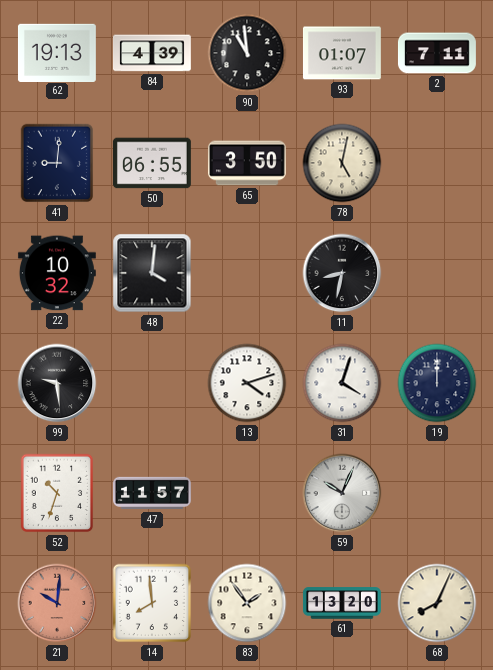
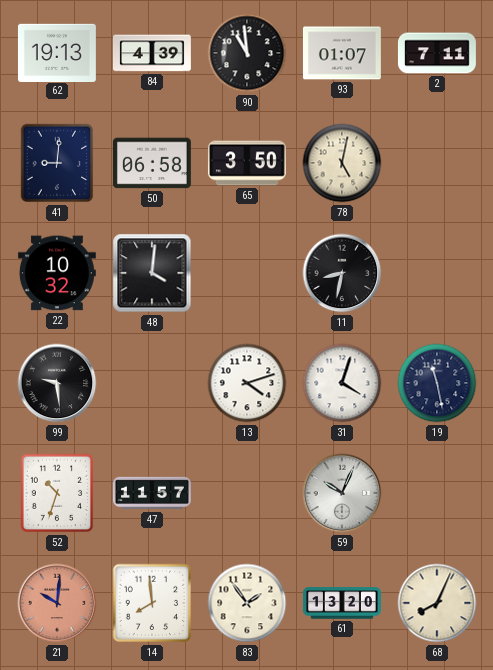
50: 06:55 -> 06:58 (152, 163)
19: 12:00 -> 11:28 (437, 383)
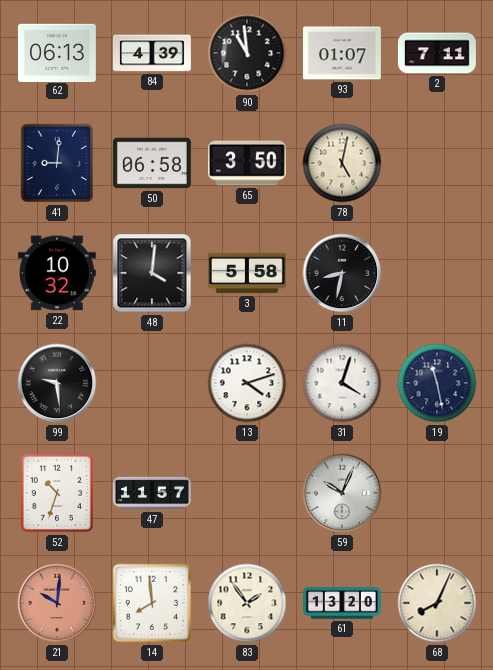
62: 19:13 -> 06:13 (57, 52)
3: none -> 5:58 (247, 273)
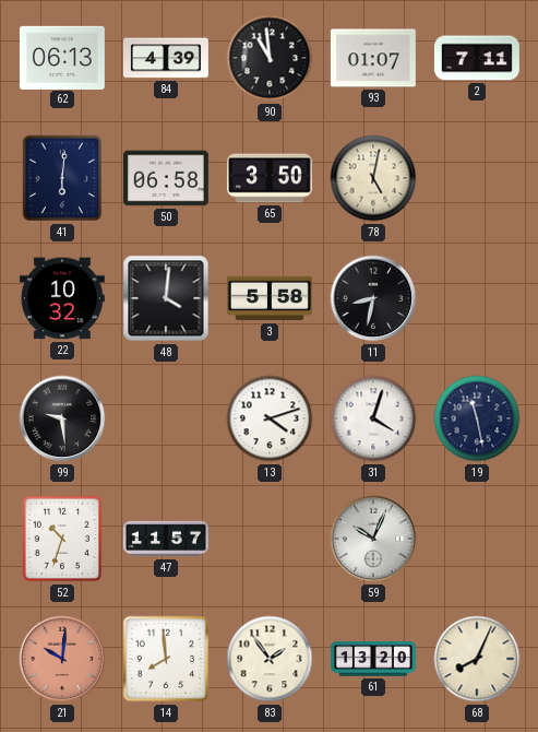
41: 9:01 -> 6:01 (62, 178)
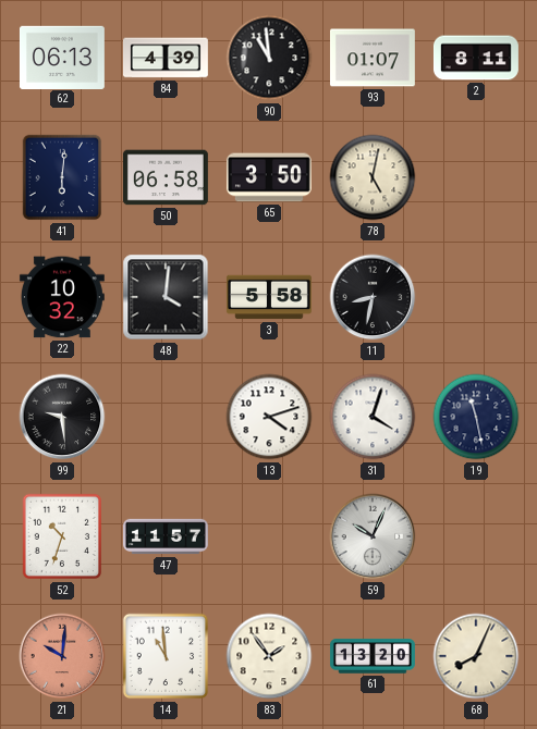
2: 7:11 -> 8:11 (476, 58)
14: 7:59 -> 10:59 (166, 656)
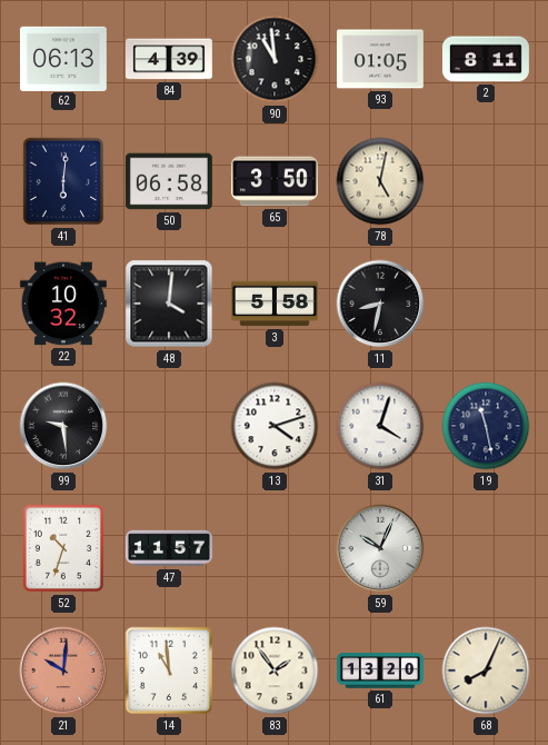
93: 01:07 -> 01:05 (380, 59)
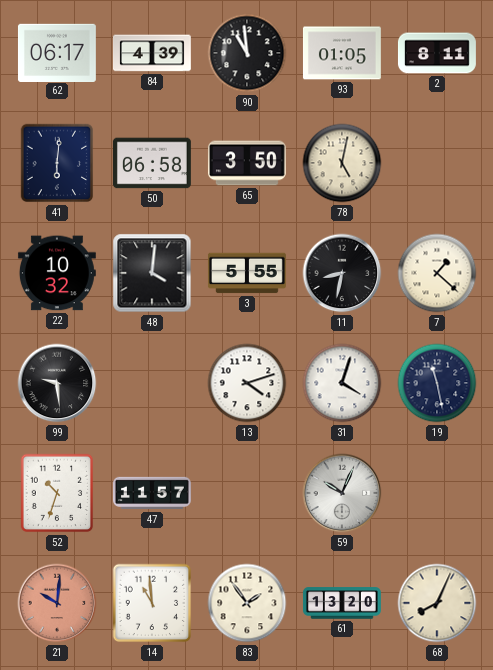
62: 06:13 -> 06:17 (57, 52)
3: 5:58 -> 5:55 (247, 273)
7: none -> 1:22 (437, 273)
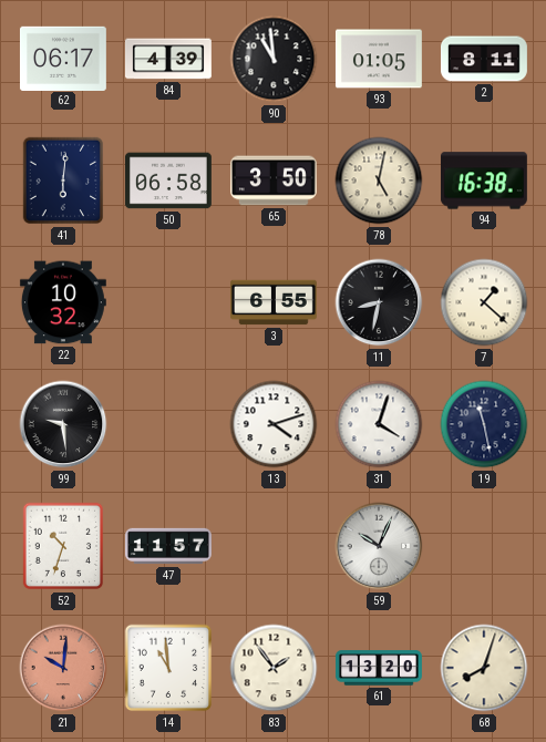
94: none -> 16:38 (484, 181)
48: 4:01 -> none (152, 273)
3: 5:55 -> 6:55 (274, 302)
68: 8:04 -> 8:03 (484, 668)
